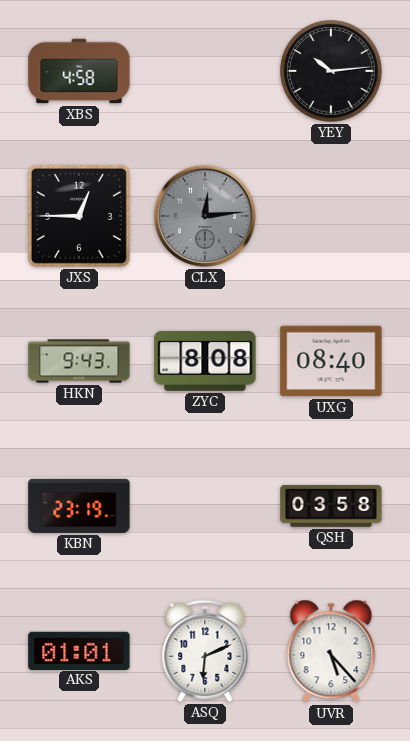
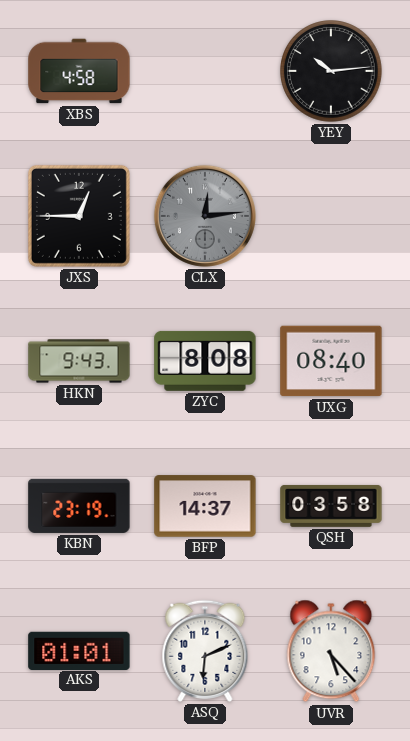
BFP: none -> 14:37 (205, 506)
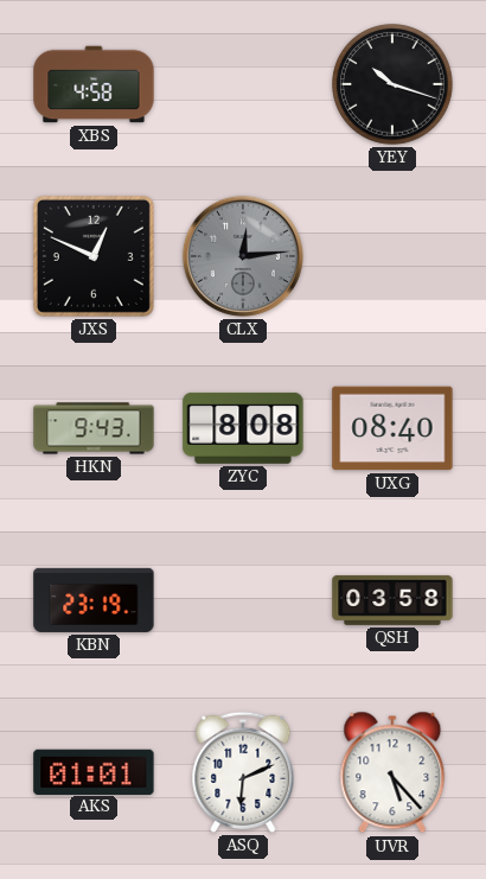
YEY: 10:14 -> 10:18 (392, 84)
JXS: 12:45 -> 12:49 (94, 256)
BFP: 14:37 -> none (205, 506)
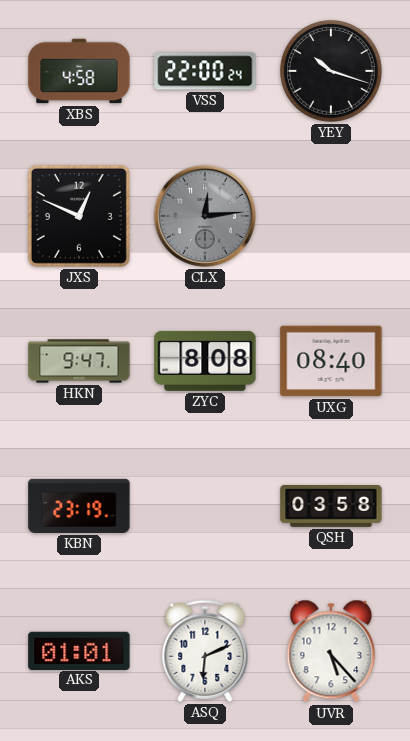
VSS: none -> 22:00 (205, 71)
HKN: 9:43 -> 9:47 (79, 361)
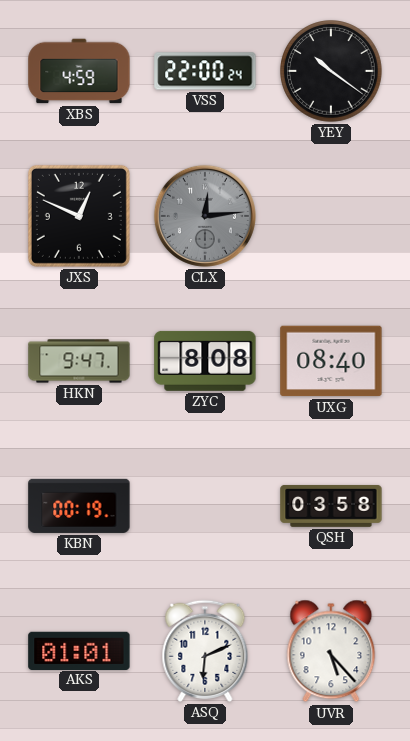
XBS: 4:58 -> 4:59 (79, 71)
YEY: 10:18 -> 10:21 (331, 71)
KBN: 23:19 -> 00:19 (79, 506)
